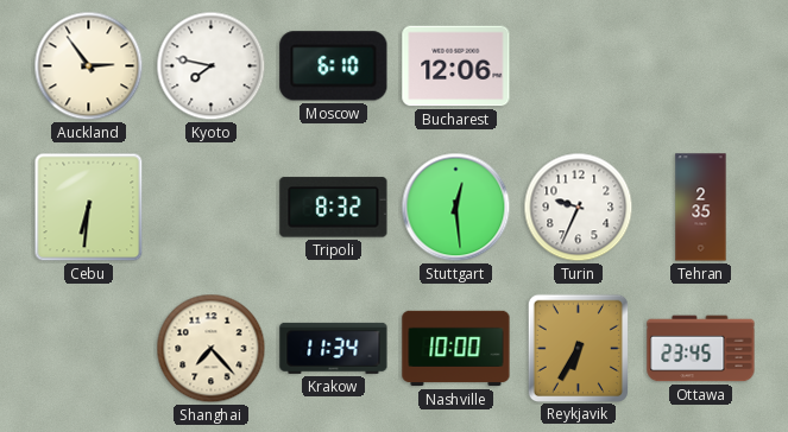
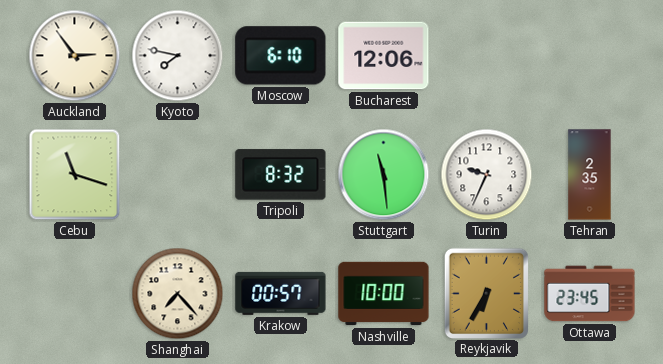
Cebu: 6:31 -> 11:18 (75, 175)
Stuttgart: 12:29 -> 11:29 (384, 175)
Krakow: 11:34 -> 00:57 (281, 293)
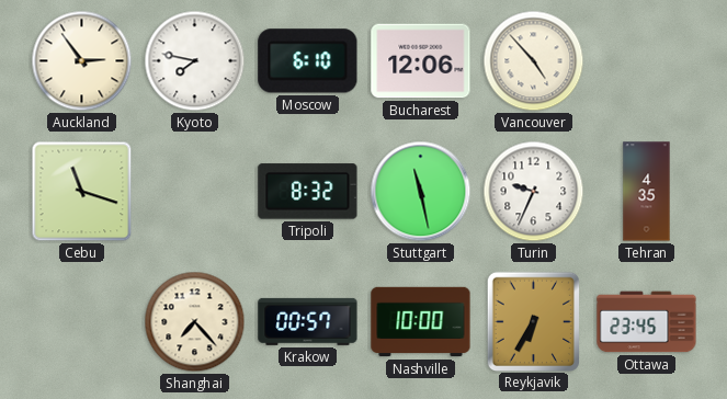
Vancouver: none -> 4:53 (534, 61)
Stuttgart: 11:29 -> 11:28 (421, 192)
Tehran: 2:35 -> 4:35 (647, 192)
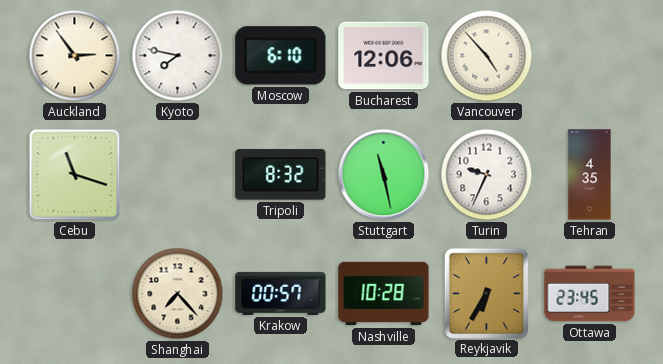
Nashville: 10:00 -> 10:28 (384, 294)
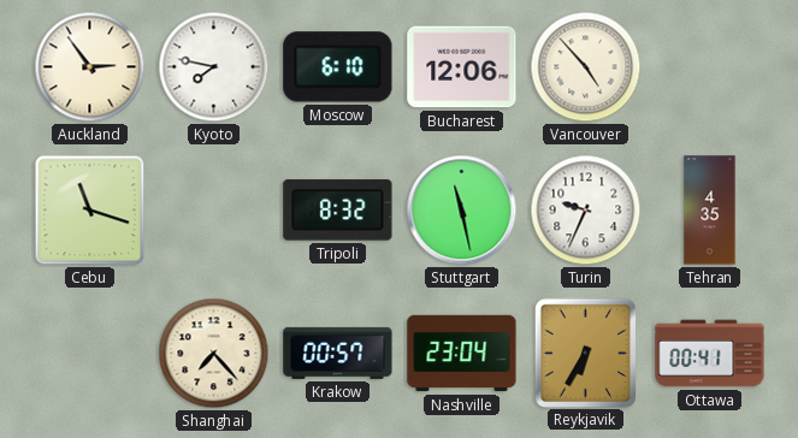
Nashville: 10:28 -> 23:04 (462, 354)
Ottawa: 23:45 -> 00:41 (710, 354)
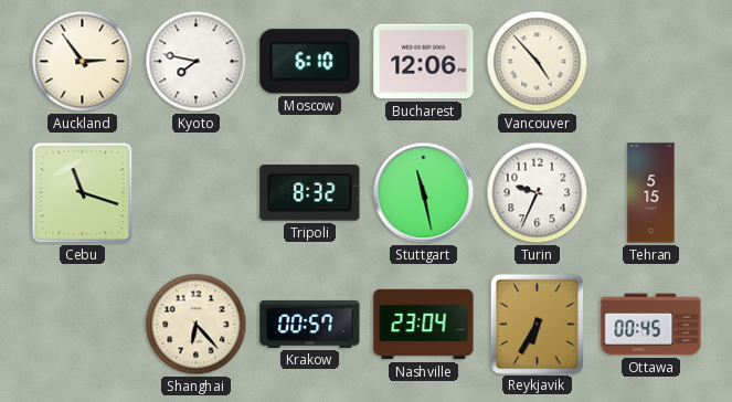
Tehran: 4:35 -> 5:15 (651, 193)
Shanghai: 7:23 -> 6:23 (197, 325)
Ottawa: 00:41 -> 00:45 (651, 325)
